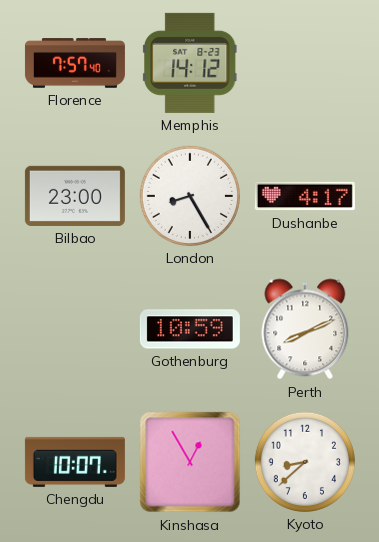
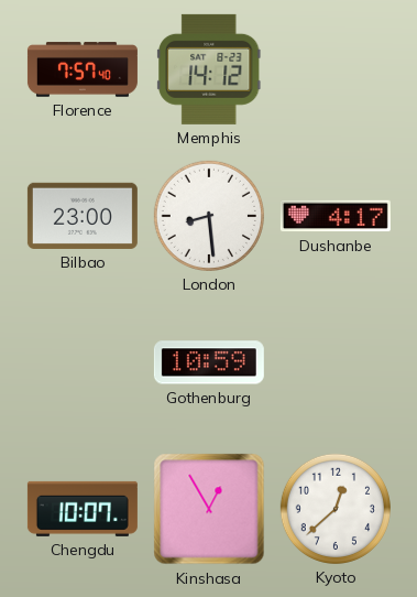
London: 8:25 -> 8:29 (209, 216)
Perth: 8:11 -> none (305, 329)
Kyoto: 8:38 -> 12:38 (336, 509)
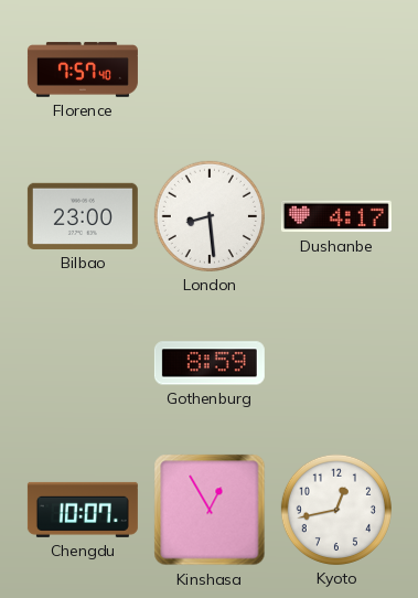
Memphis: 14:12 -> none (210, 69)
Gothenburg: 10:59 -> 8:59 (210, 363)
Kyoto: 12:38 -> 12:43 (336, 510)
